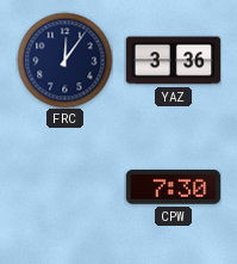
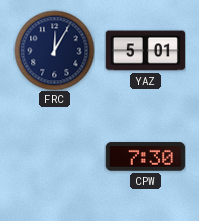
FRC: 12:06 -> 12:05 (54, 50)
YAZ: 3:36 -> 5:01 (145, 51)
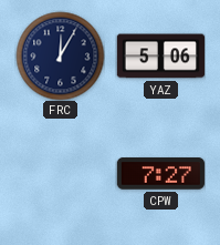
YAZ: 5:01 -> 5:06 (160, 57)
CPW: 7:30 -> 7:27 (160, 174)
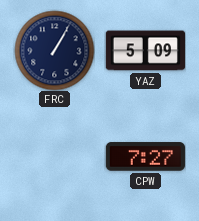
FRC: 12:05 -> 1:05 (54, 50)
YAZ: 5:06 -> 5:09 (145, 51)
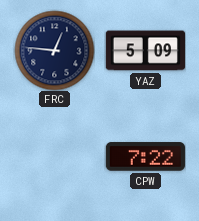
FRC: 1:05 -> 12:46 (54, 50)
CPW: 7:27 -> 7:22 (145, 157)
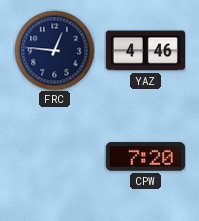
YAZ: 5:09 -> 4:46 (145, 51)
CPW: 7:22 -> 7:20 (145, 157)
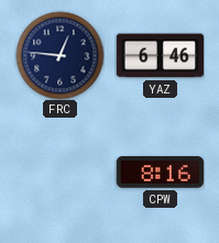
YAZ: 4:46 -> 6:46 (160, 56)
CPW: 7:20 -> 8:16 (160, 173)
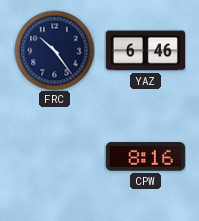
FRC: 12:46 -> 10:24 (54, 50)
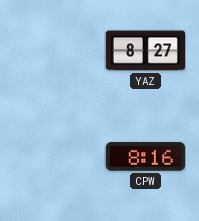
FRC: 10:24 -> none (54, 50)
YAZ: 6:46 -> 8:27 (145, 51)
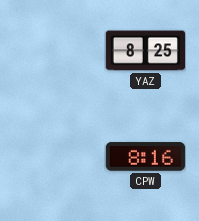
YAZ: 8:27 -> 8:25 (145, 51)
